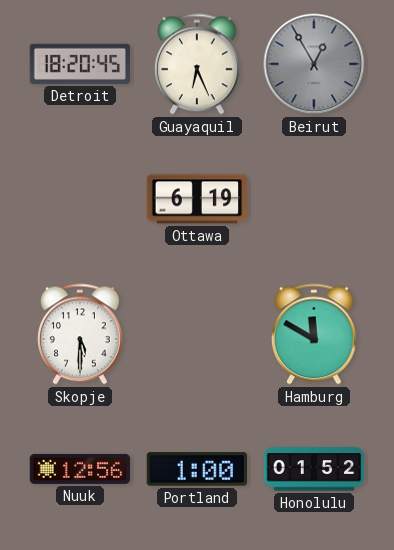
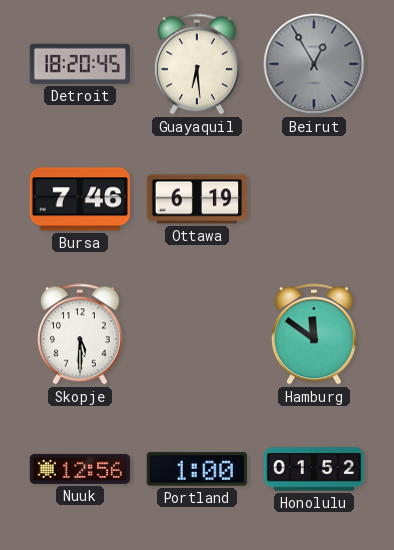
Guayaquil: 6:26 -> 6:29 (197, 64)
Bursa: none -> 7:46 (80, 199)
Hamburg: 11:50 -> 11:51 (314, 334)
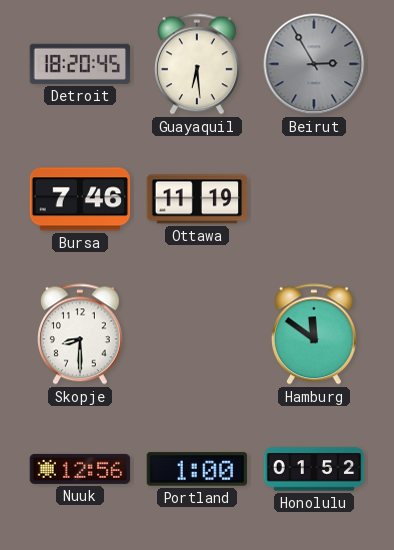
Beirut: 12:55 -> 2:55 (314, 64)
Ottawa: 6:19 -> 11:19 (197, 199)
Skopje: 5:30 -> 8:30 (80, 334)
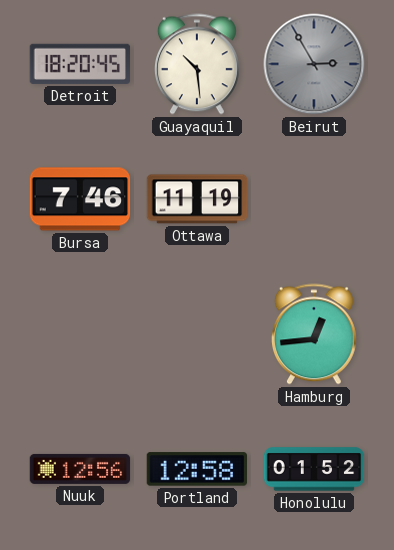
Guayaquil: 6:29 -> 10:29 (197, 64)
Skopje: 8:30 -> none (80, 334)
Hamburg: 11:51 -> 12:44 (314, 334)
Portland: 1:00 -> 12:58 (196, 469)
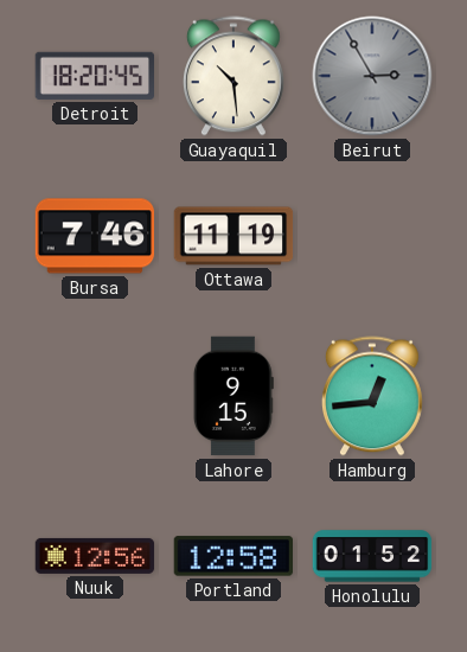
Lahore: none -> 9:15 (233, 396)
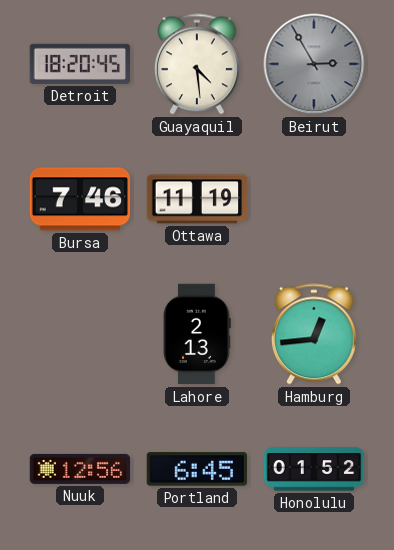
Guayaquil: 10:29 -> 4:29 (197, 64)
Lahore: 9:15 -> 2:13 (197, 334)
Portland: 12:58 -> 6:45 (196, 469)
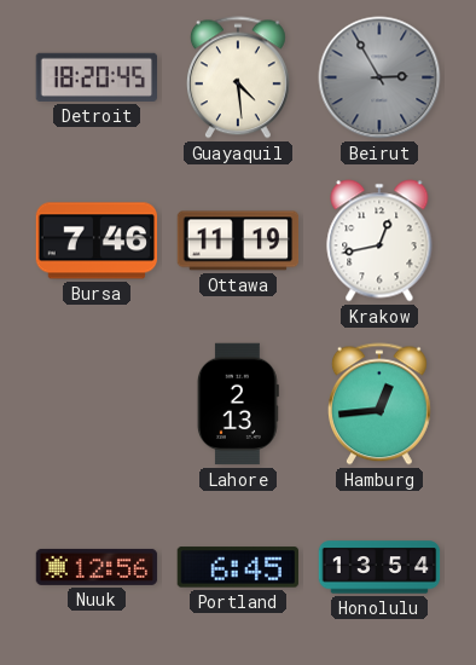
Krakow: none -> 12:43 (379, 241)
Honolulu: 01:52 -> 13:54 (379, 567)
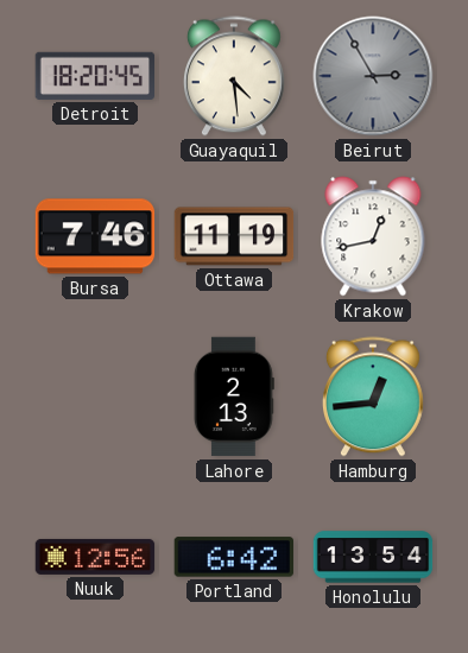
Portland: 6:45 -> 6:42 (233, 557)
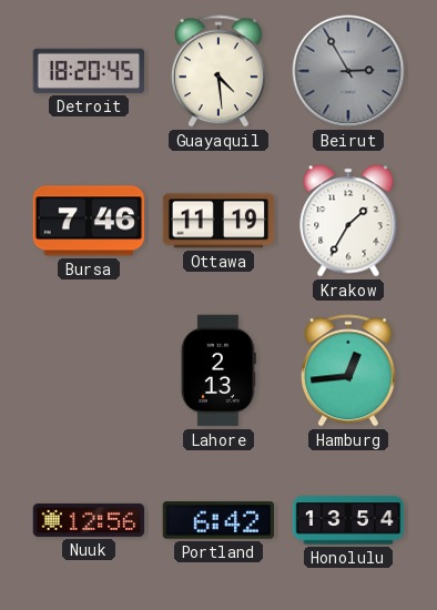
Krakow: 12:43 -> 1:35 (348, 221)
